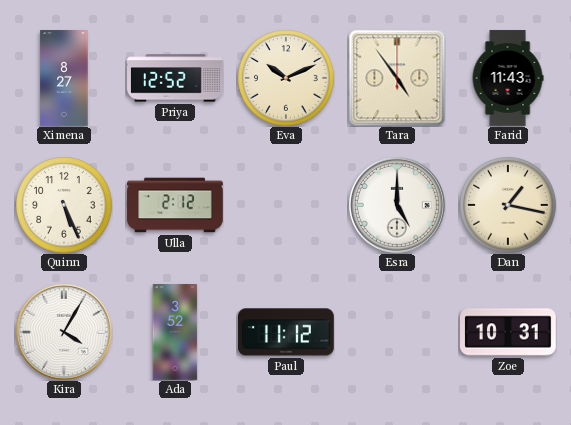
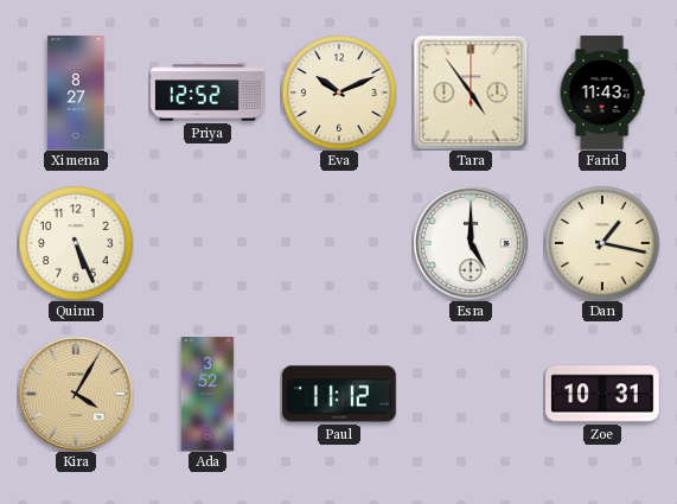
Ulla: 2:12 -> none (175, 205)
Kira dial: white -> champagne (76, 394)
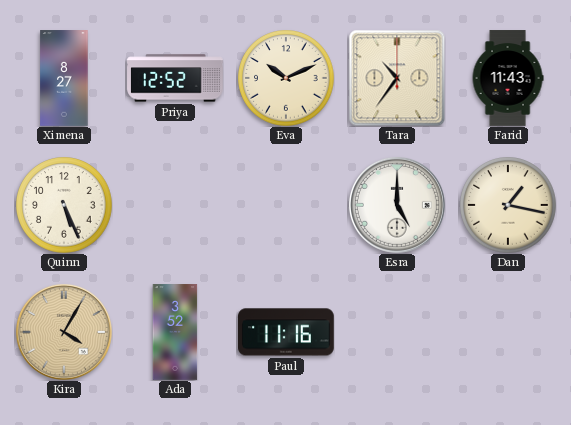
Tara: 4:54 -> 10:36 (397, 78)
Paul: 11:12 -> 11:16 (287, 332)
Zoe: 10:31 -> none (602, 394)
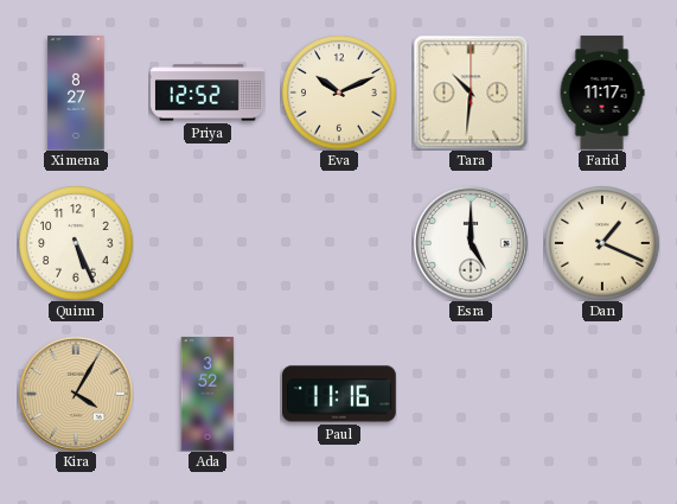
Tara: 10:36 -> 10:31 (471, 92)
Farid: 11:43 -> 11:17 (602, 92)
Dan: 1:17 -> 1:19 (602, 243)
